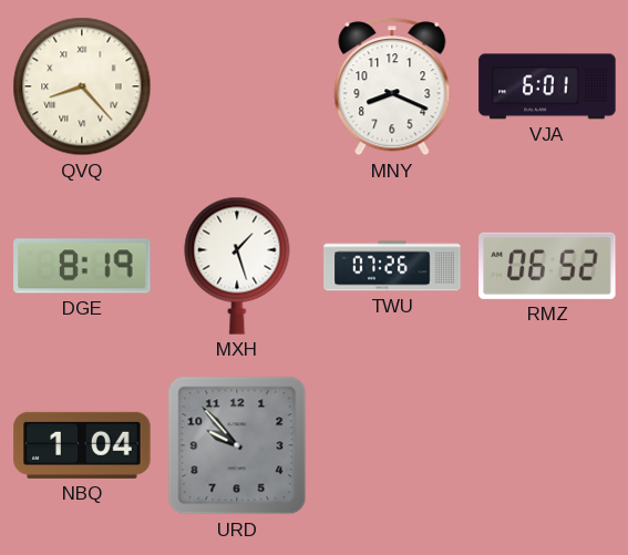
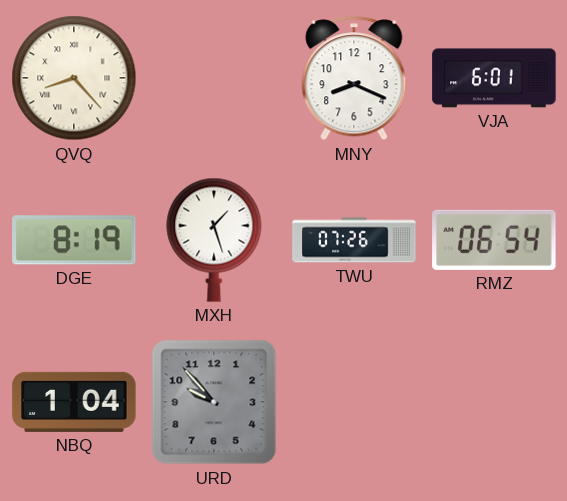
RMZ: 06:52 -> 06:54 (494, 240)
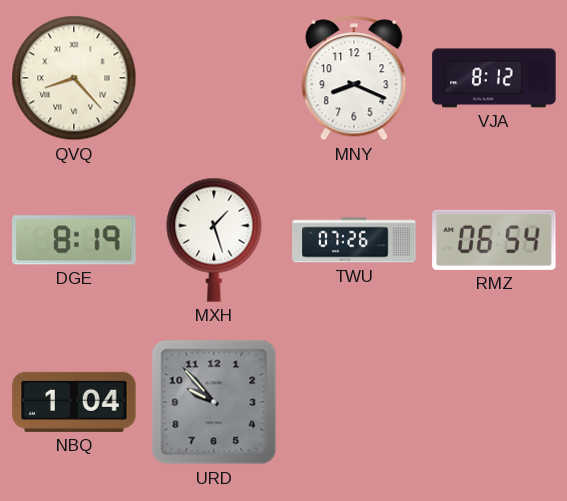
VJA: 6:01 -> 8:12 (494, 78)
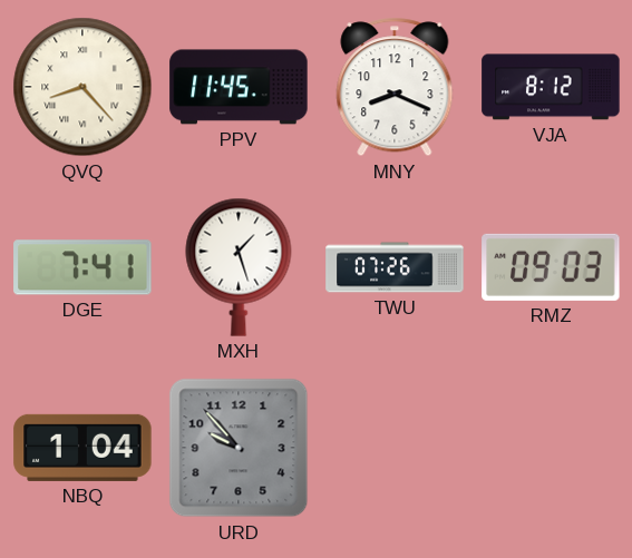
PPV: none -> 11:45 (239, 87)
DGE: 8:19 -> 7:41 (82, 267)
RMZ: 06:54 -> 09:03 (551, 267)
